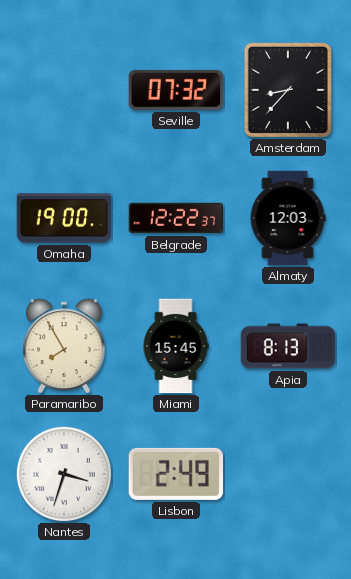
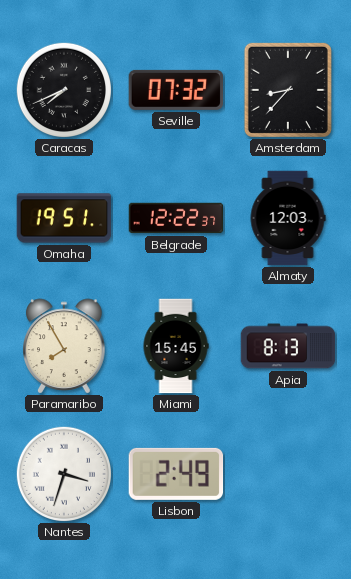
Caracas: none -> 7:41 (63, 89)
Omaha: 19:00 -> 19:51 (64, 218)
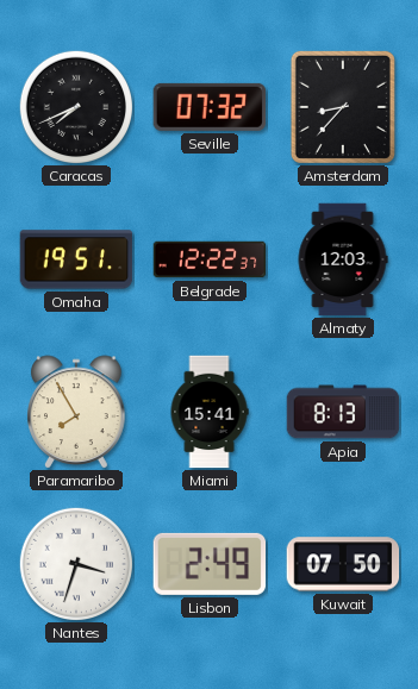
Miami: 15:45 -> 15:41 (210, 412)
Kuwait: none -> 07:50 (343, 564)
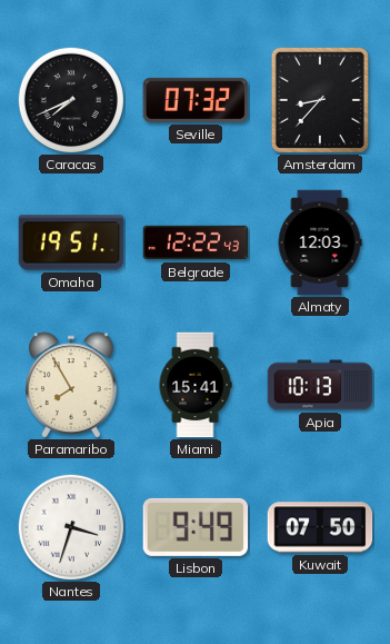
Belgrade: 12:22:37 -> 12:22:43 (196, 242)
Apia: 8:13 -> 10:13 (320, 385)
Lisbon: 2:49 -> 9:49 (196, 527)
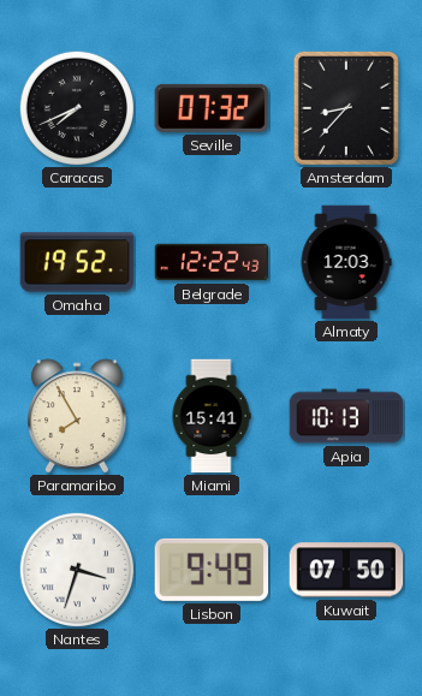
Omaha: 19:51 -> 19:52 (77, 262)
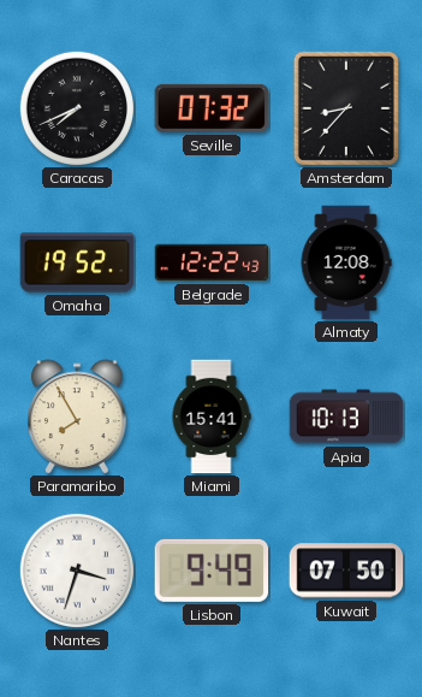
Almaty: 12:03 -> 12:08 (346, 262)
